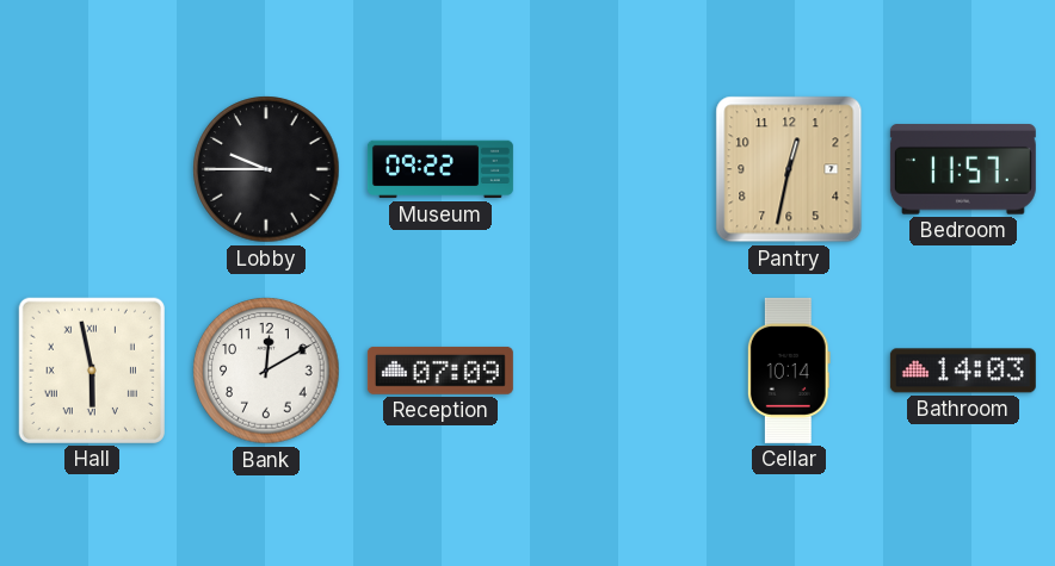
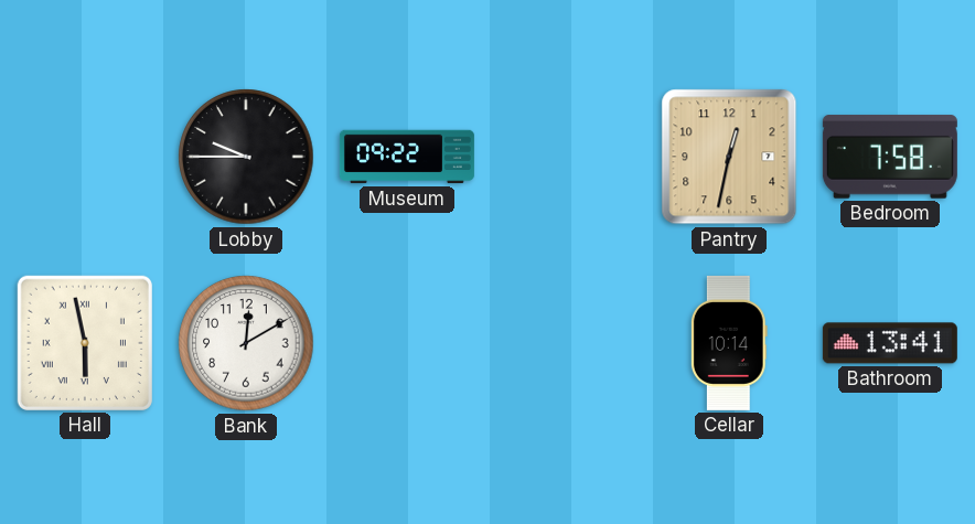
Bedroom: 11:57 -> 7:58 (890, 157)
Reception: 07:09 -> none (440, 371)
Bathroom: 14:03 -> 13:41 (890, 343)
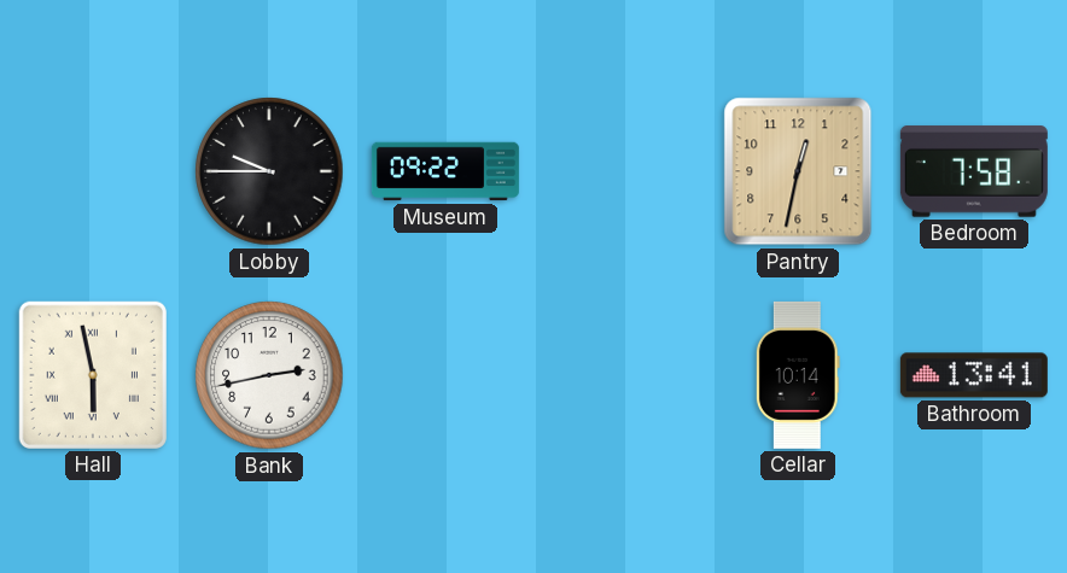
Bank: 12:10 -> 2:43 (269, 375)
